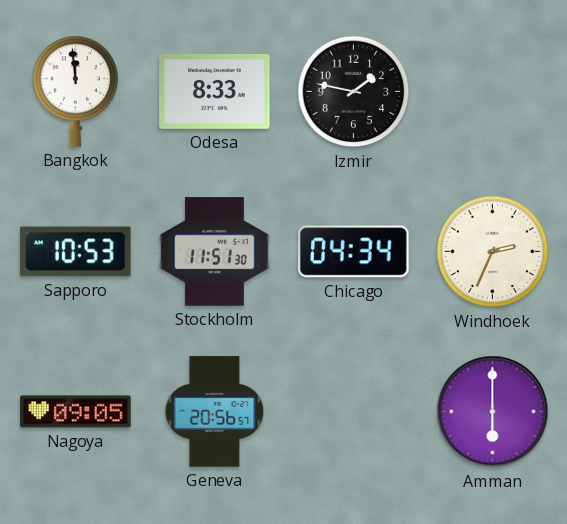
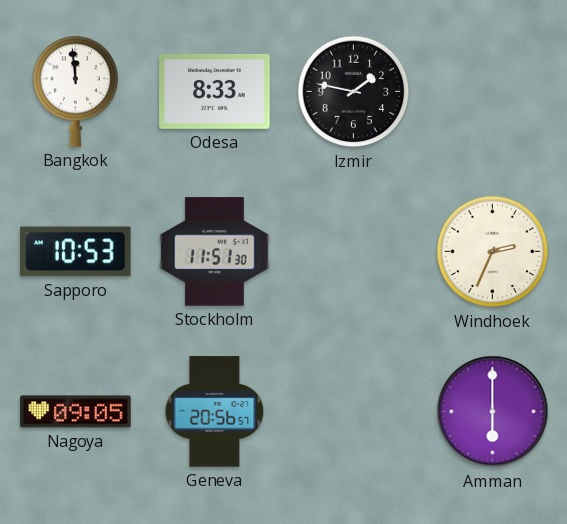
Chicago: 04:34 -> none (354, 252)
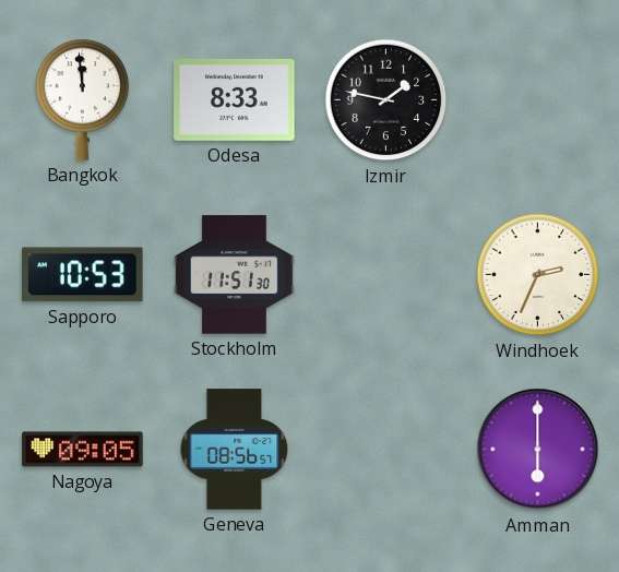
Geneva: 20:56 -> 08:56 (235, 450)
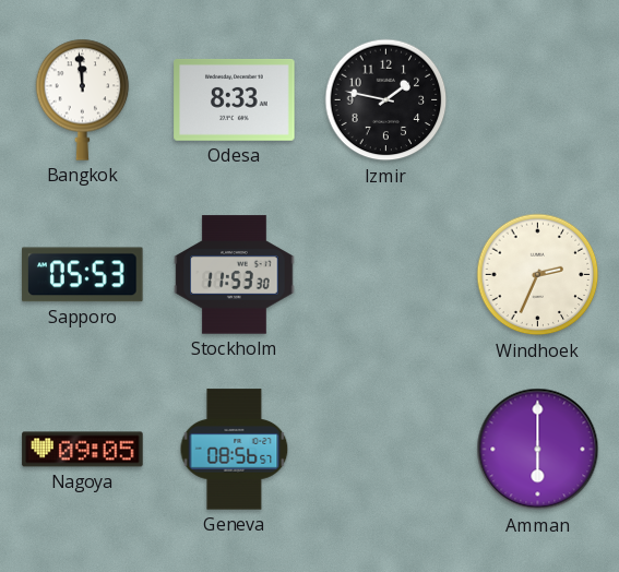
Sapporo: 10:53 -> 05:53 (83, 275)
Stockholm: 11:51 -> 11:53 (235, 275)
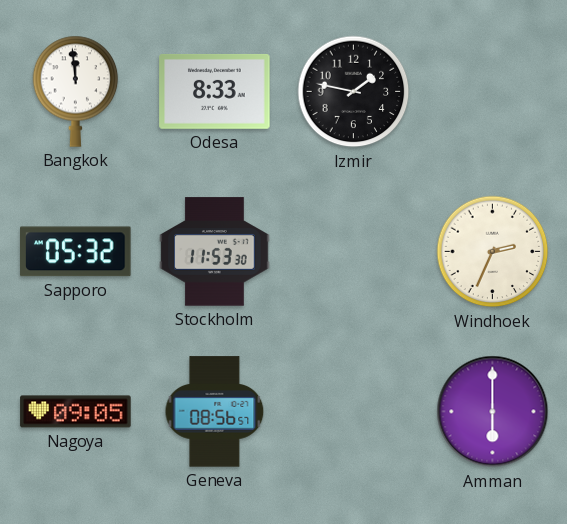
Sapporo: 05:53 -> 05:32 (76, 252)
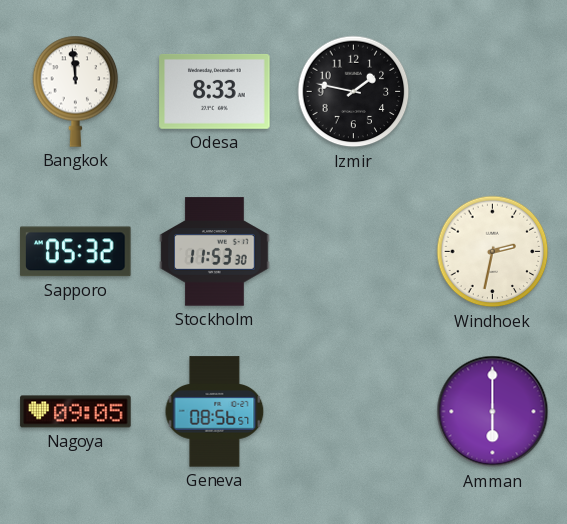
Windhoek: 2:34 -> 2:32 (493, 252)
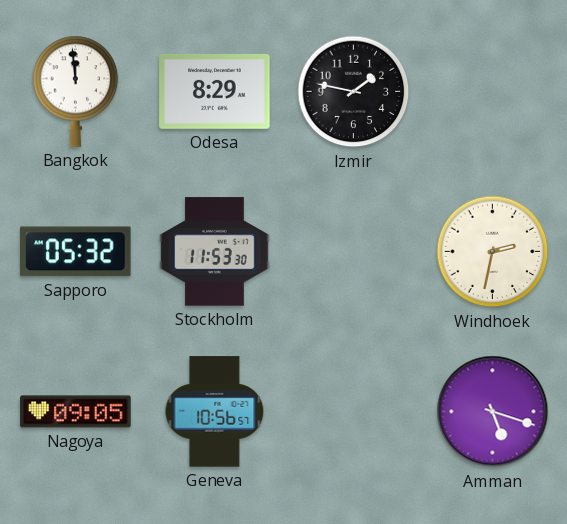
Odesa: 8:33 -> 8:29 (215, 91)
Geneva: 08:56 -> 10:56 (215, 412)
Amman: 6:00 -> 5:18 (493, 412)
